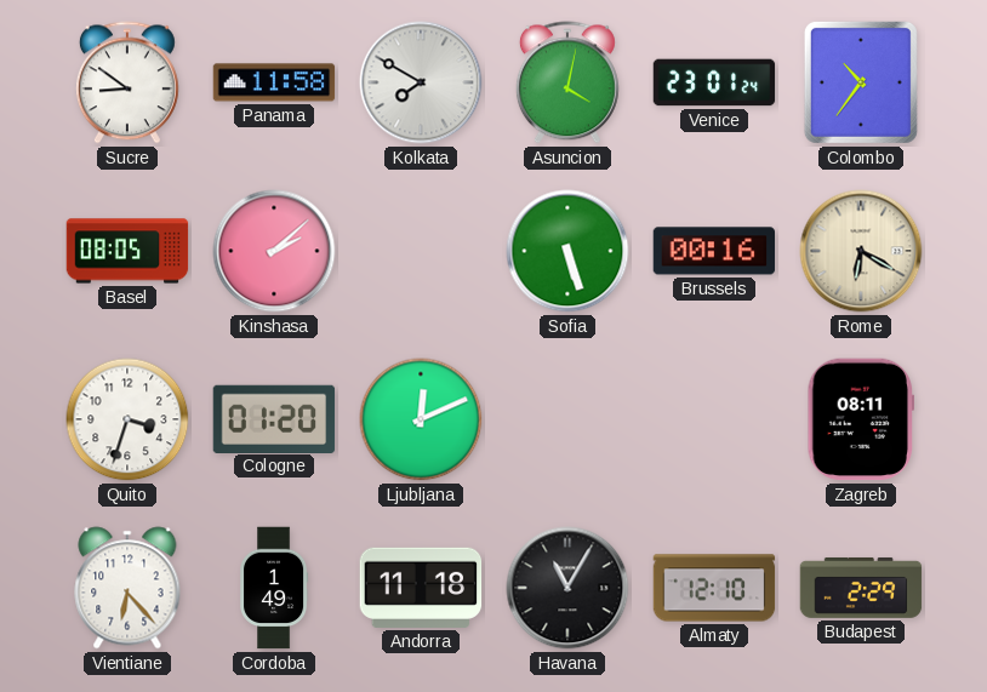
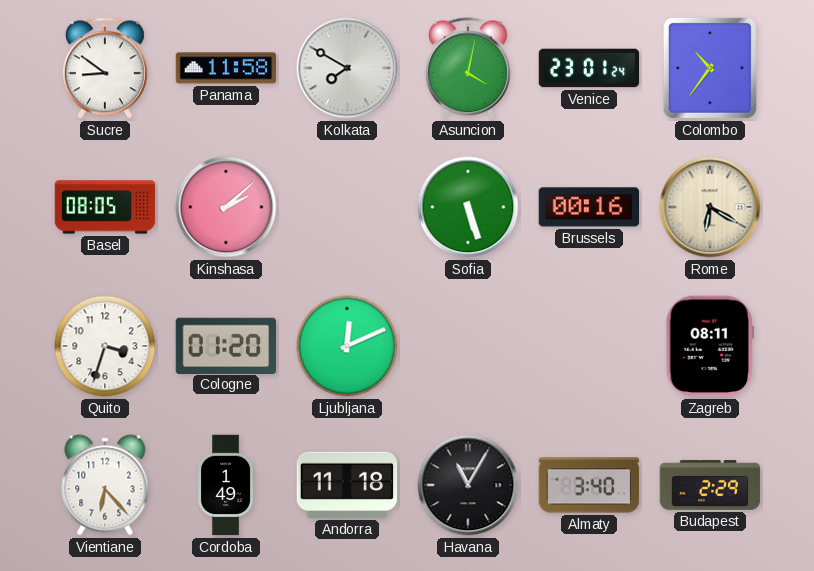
Almaty: 12:10 -> 3:40 (589, 485)
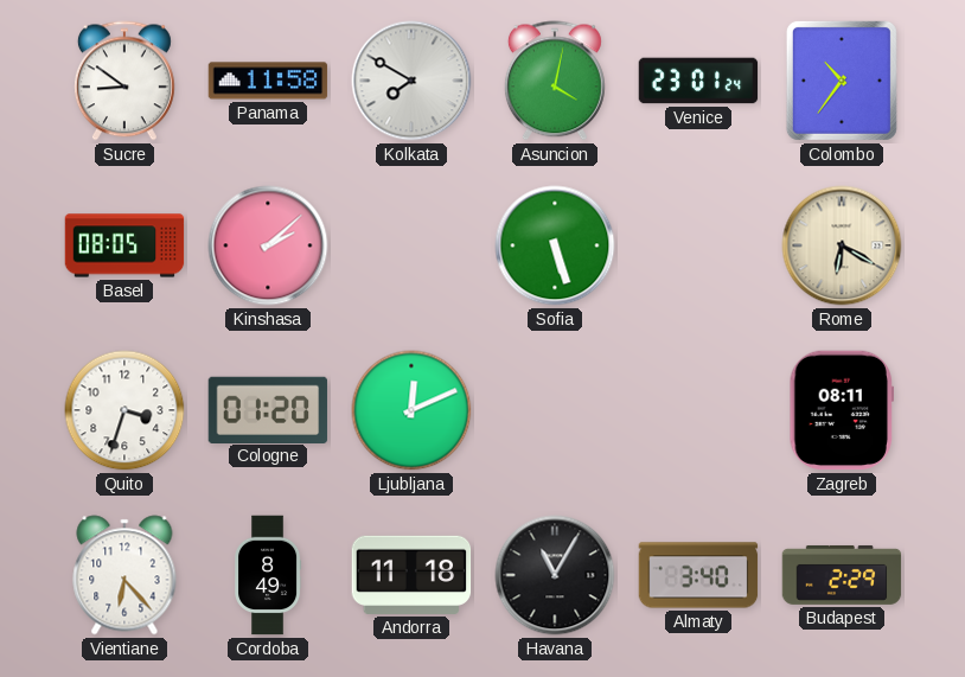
Brussels: 00:16 -> none (589, 207)
Cordoba: 1:49 -> 8:49 (269, 575)
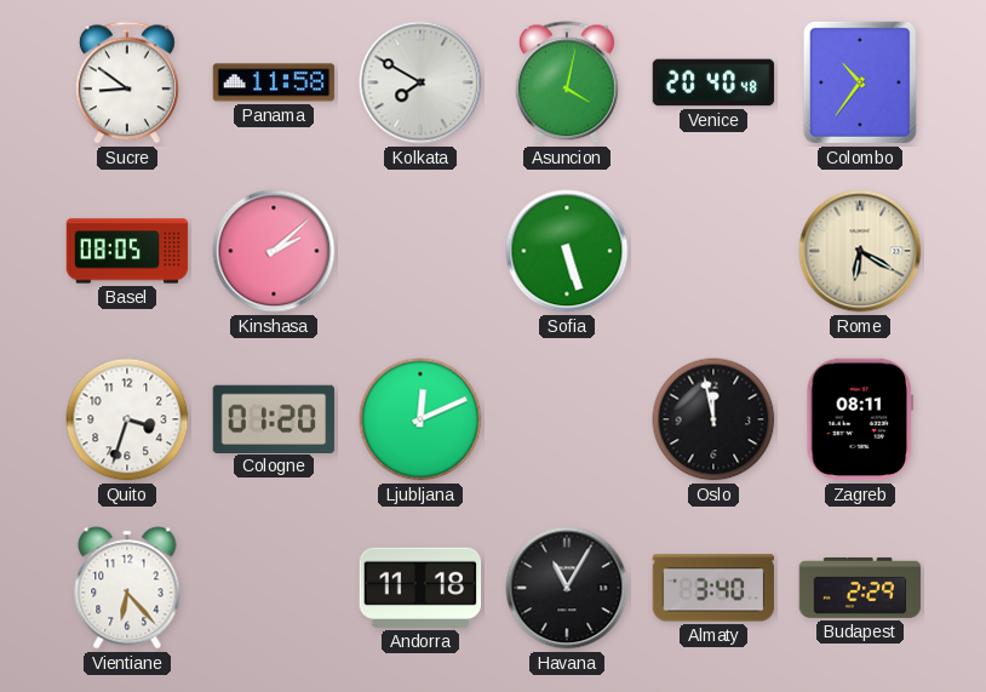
Venice: 23:01 -> 20:40 (713, 82)
Oslo: none -> 11:58 (713, 419)
Cordoba: 8:49 -> none (269, 575)
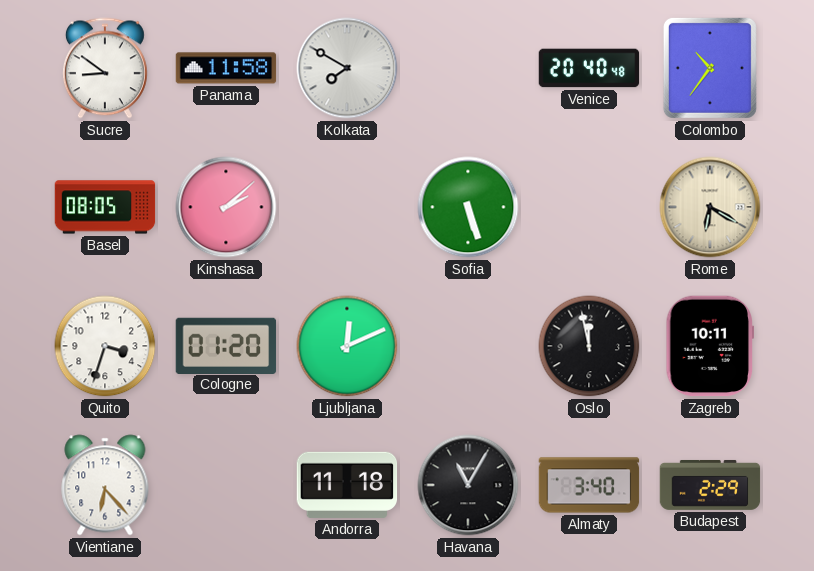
Asuncion: 4:02 -> none (567, 82)
Zagreb: 08:11 -> 10:11 (710, 346)
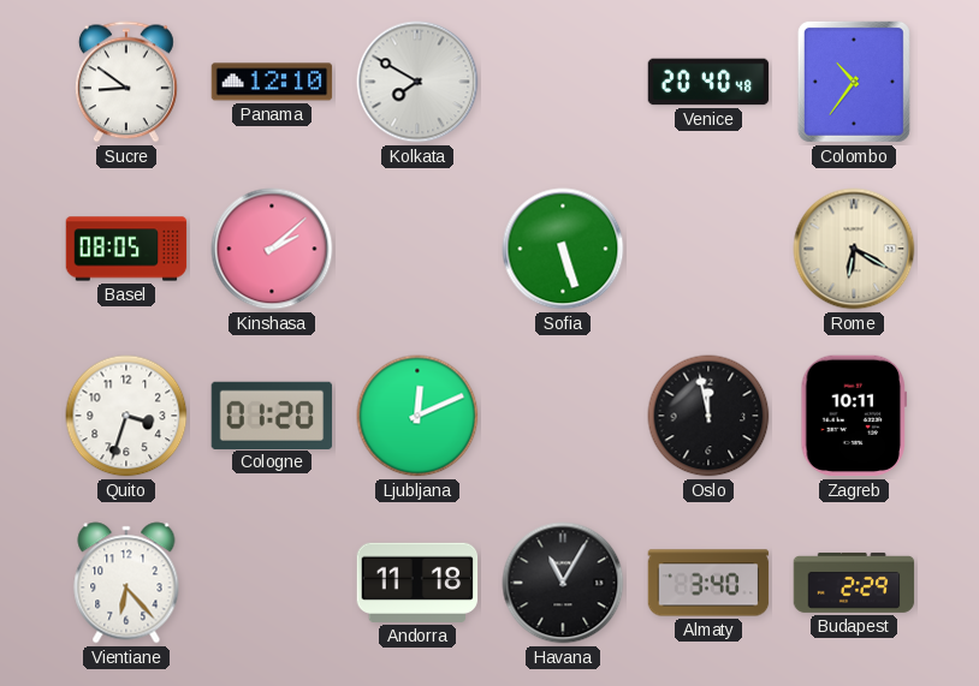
Panama: 11:58 -> 12:10 (272, 82)
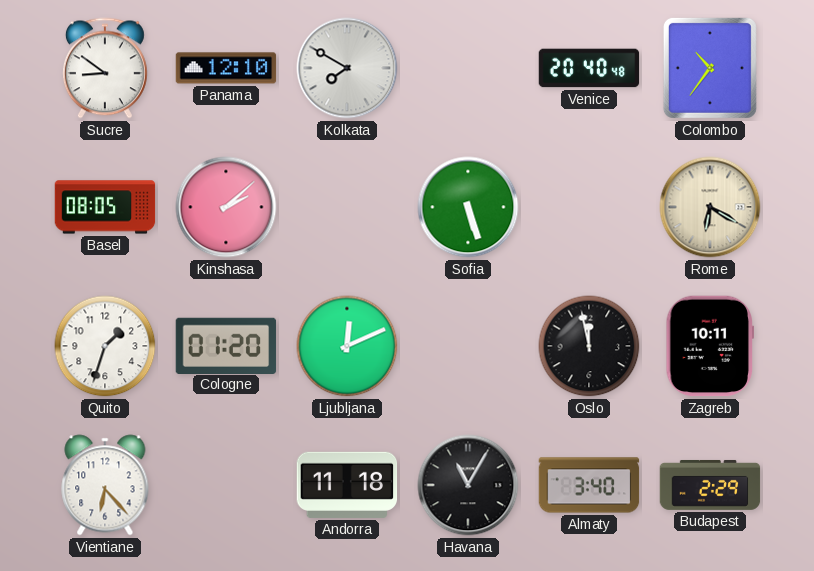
Quito: 3:33 -> 1:33 (105, 346)
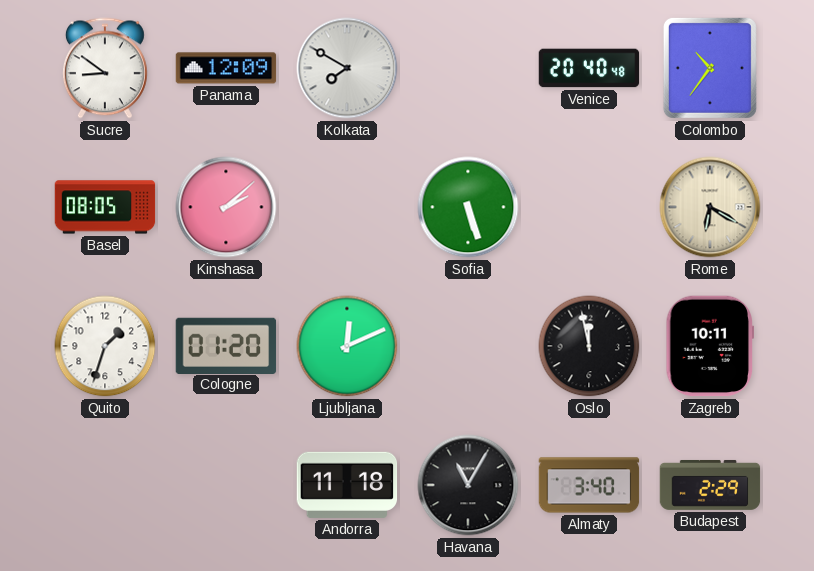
Panama: 12:10 -> 12:09 (226, 68)
Vientiane: 6:23 -> none (105, 485)
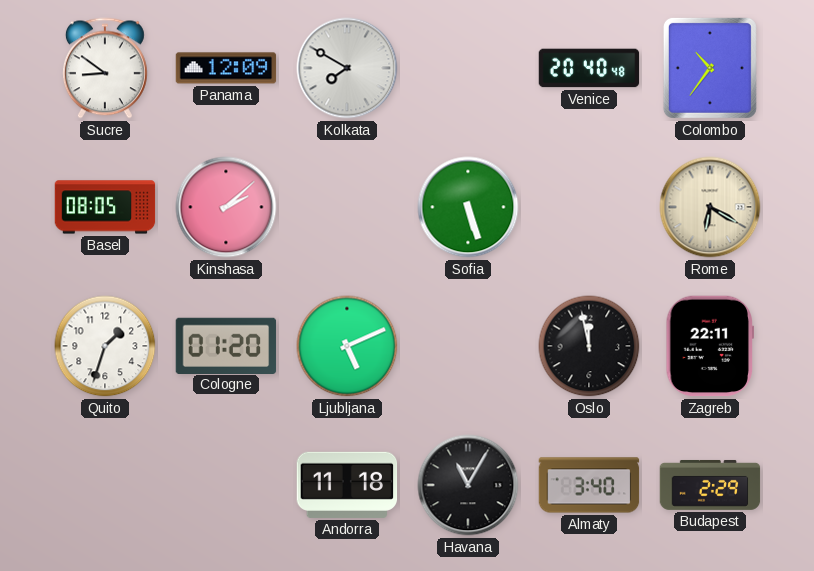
Ljubljana: 12:11 -> 5:11 (347, 346)
Zagreb: 10:11 -> 22:11 (710, 346)
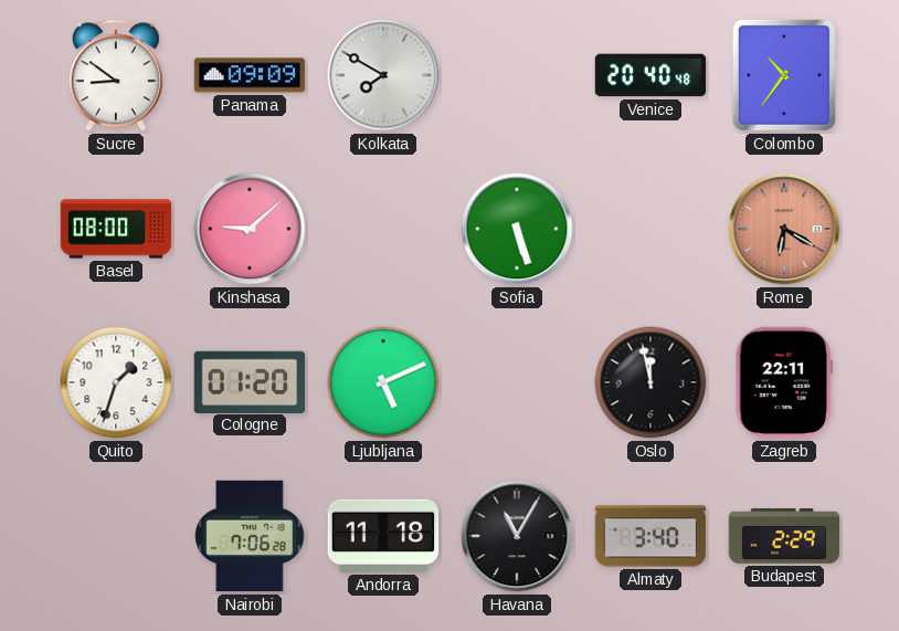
Panama: 12:09 -> 09:09 (250, 75)
Basel: 08:05 -> 08:00 (116, 229)
Kinshasa: 2:08 -> 9:08 (250, 229)
Rome dial: cream -> salmon (784, 229)
Nairobi: none -> 7:06 (250, 536)
